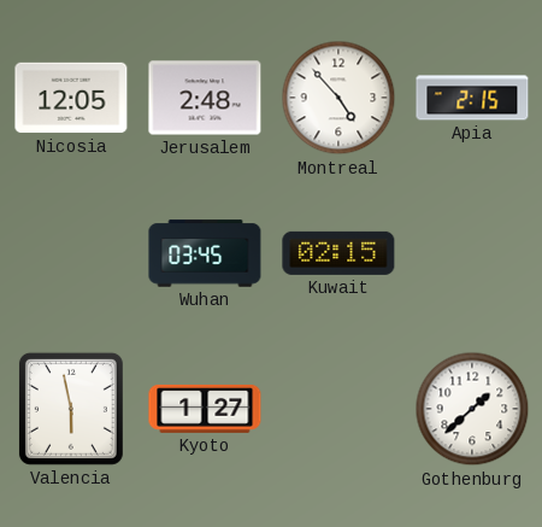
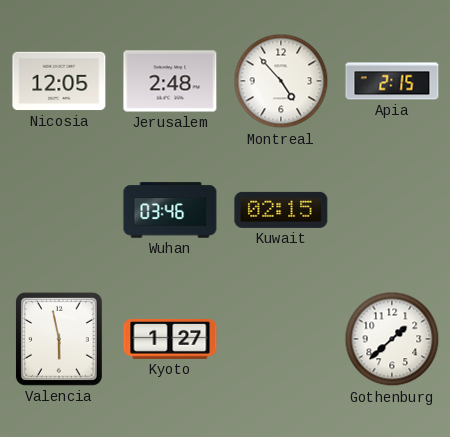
Wuhan: 03:45 -> 03:46 (170, 210)
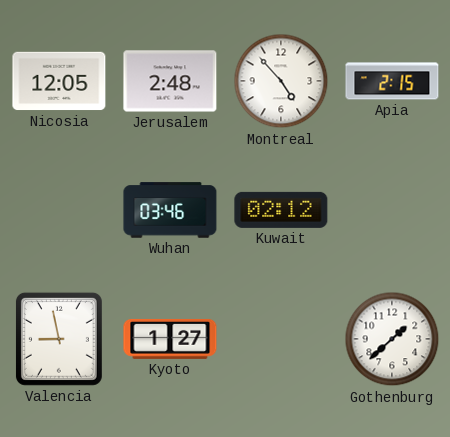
Kuwait: 02:15 -> 02:12 (281, 210)
Valencia: 5:58 -> 8:58 (59, 339)
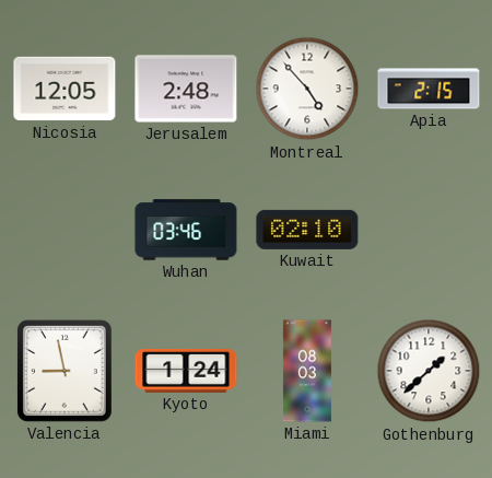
Kuwait: 02:12 -> 02:10 (307, 230)
Kyoto: 1:27 -> 1:24 (186, 371)
Miami: none -> 08:03 (307, 371)
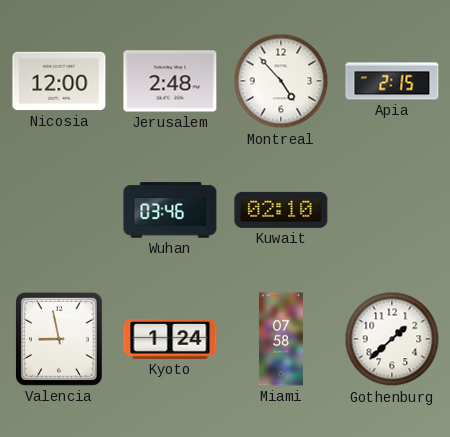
Nicosia: 12:05 -> 12:00 (59, 81)
Miami: 08:03 -> 07:58 (281, 339)
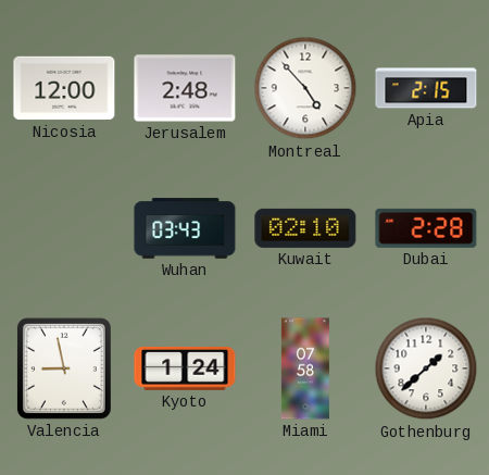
Wuhan: 03:46 -> 03:43 (185, 228)
Dubai: none -> 2:28 (426, 228)
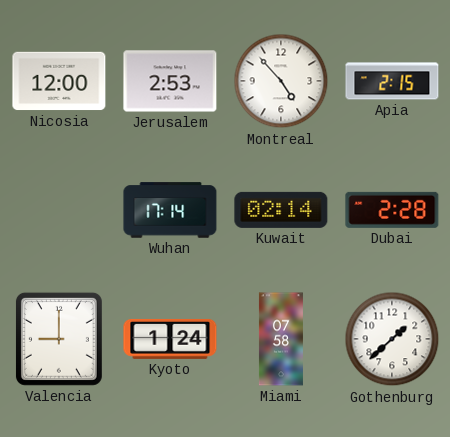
Jerusalem: 2:48 -> 2:53 (170, 81)
Wuhan: 03:43 -> 17:14 (170, 210)
Kuwait: 02:10 -> 02:14 (281, 210)
Valencia: 8:58 -> 9:00 (59, 339)
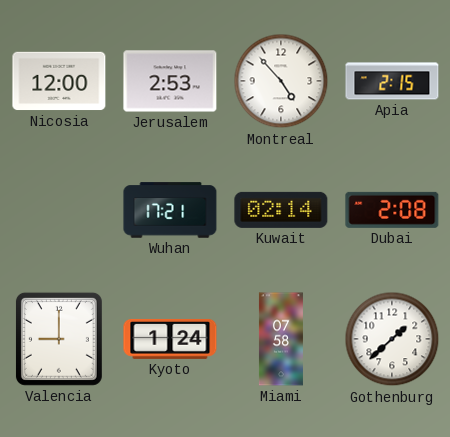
Wuhan: 17:14 -> 17:21 (170, 210)
Dubai: 2:28 -> 2:08 (392, 210)
